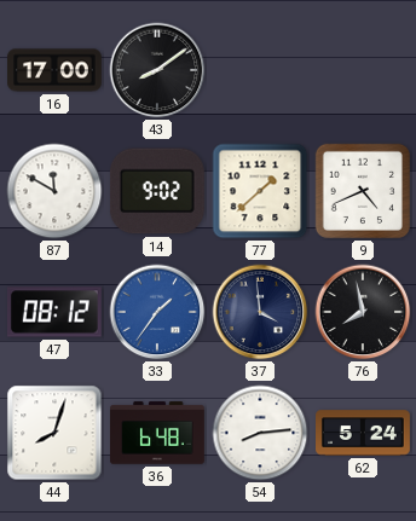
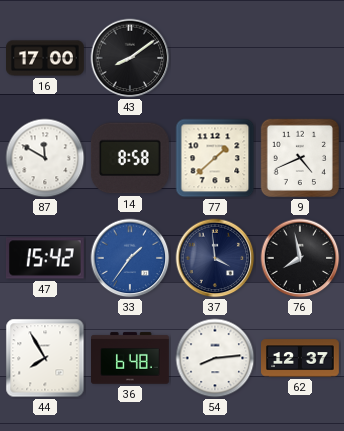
14: 9:02 -> 8:58 (130, 158)
47: 08:12 -> 15:42 (45, 258)
44: 8:03 -> 7:55 (45, 358)
62: 5:24 -> 12:37 (301, 358)
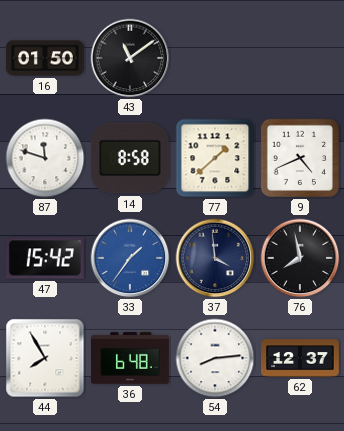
16: 17:00 -> 01:50 (46, 58)
43: 8:09 -> 11:09 (130, 58)
87: 11:50 -> 11:48 (45, 158)
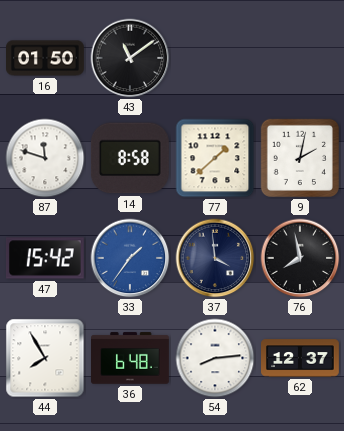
9: 4:41 -> 2:02 (300, 158)
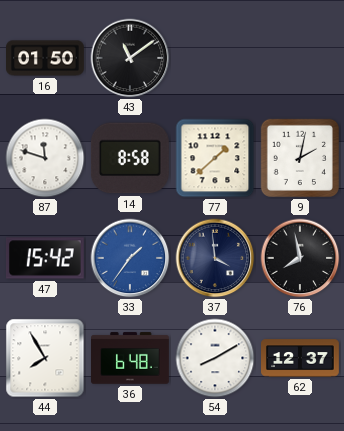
54: 8:14 -> 8:10 (215, 358)
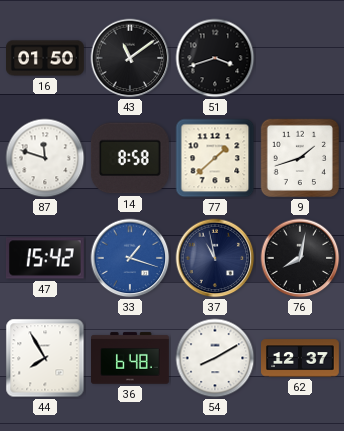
51: none -> 3:42 (215, 58)
9: 2:02 -> 1:42 (300, 158)
33: 1:36 -> 1:18 (130, 258)
37: 3:59 -> 10:58 (215, 258)
76: 7:58 -> 8:02 (300, 258)
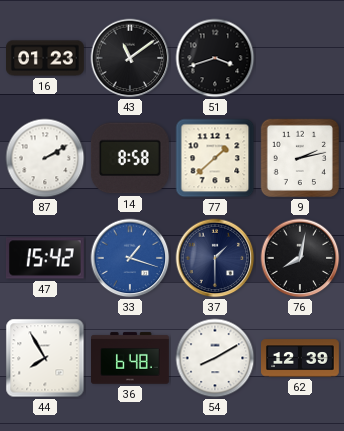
16: 01:50 -> 01:23 (46, 58)
87: 11:48 -> 2:10 (45, 158)
9: 1:42 -> 2:13 (300, 158)
37: 10:58 -> 1:30 (215, 258)
62: 12:37 -> 12:39 (301, 358)
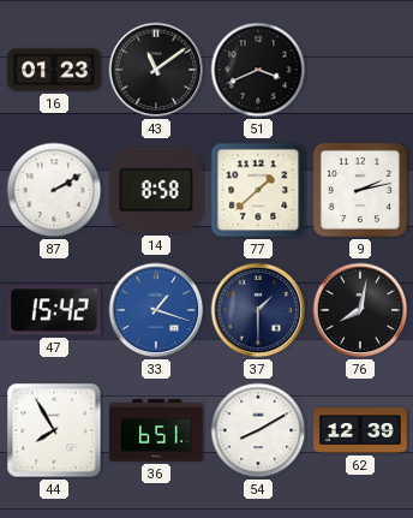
51: 3:42 -> 3:41 (258, 70)
36: 6:48 -> 6:51 (157, 430)
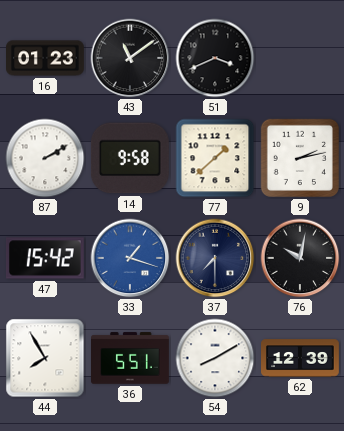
14: 8:58 -> 9:58 (130, 158)
37: 1:30 -> 7:30 (215, 258)
76: 8:02 -> 10:02 (300, 258)
36: 6:51 -> 5:51 (131, 358)
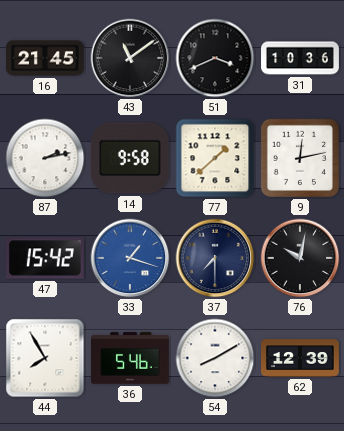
16: 01:23 -> 21:45 (46, 58)
31: none -> 10:36 (300, 58)
87: 2:10 -> 2:13 (45, 158)
9: 2:13 -> 12:13 (300, 158)
36: 5:51 -> 5:46 (131, 358)
